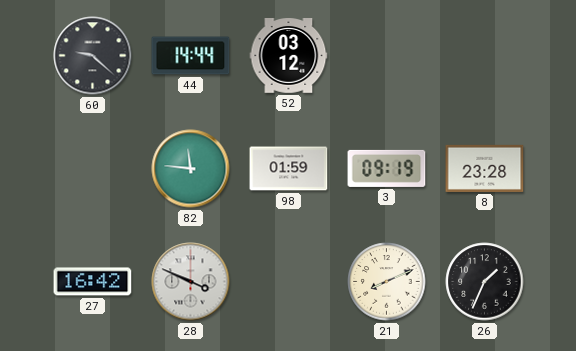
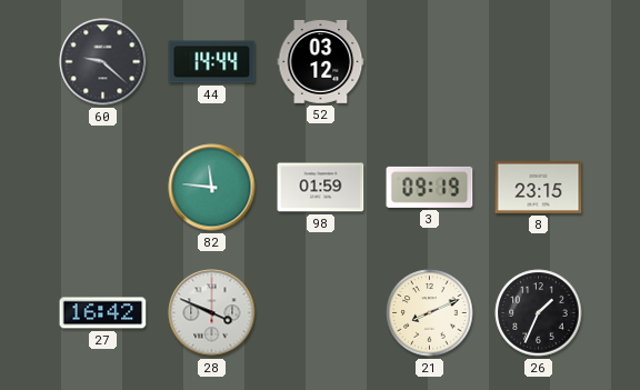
8: 23:28 -> 23:15 (539, 187)
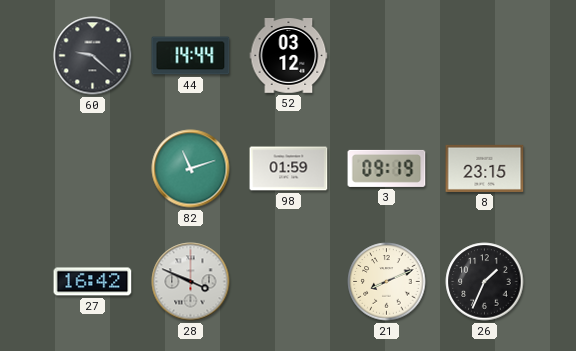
82: 11:46 -> 11:12 (191, 169)
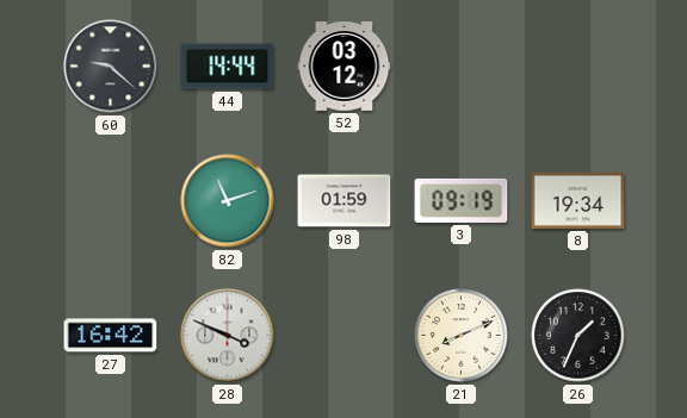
8: 23:15 -> 19:34 (578, 200)
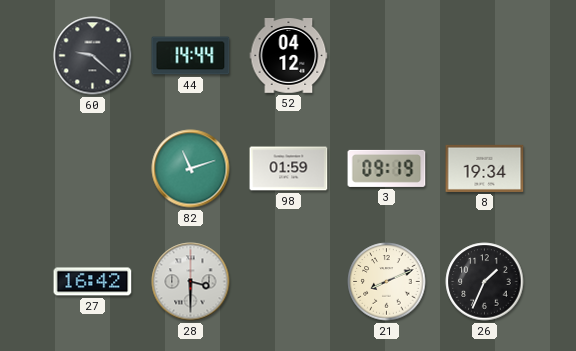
52: 03:12 -> 04:12 (289, 56)
28: 3:49 -> 3:30 (191, 282)
